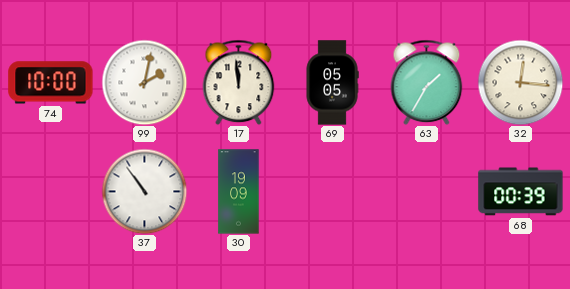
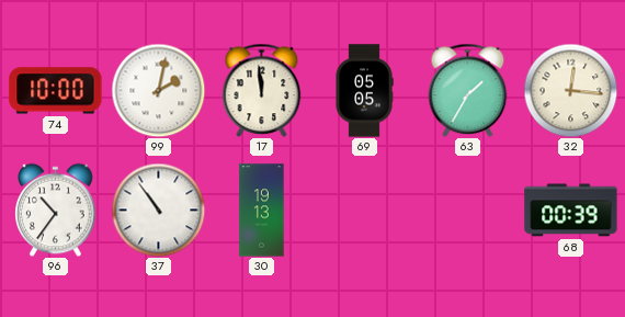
96: none -> 10:36 (56, 210)
30: 19:09 -> 19:13 (262, 211)
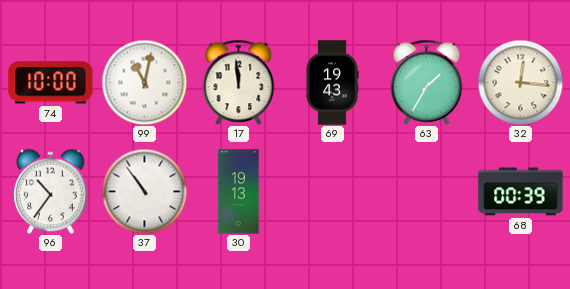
99: 2:02 -> 11:02 (144, 82)
69: 05:05 -> 19:43 (332, 83)
